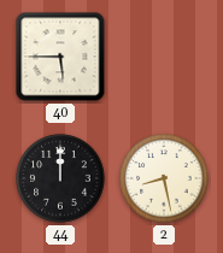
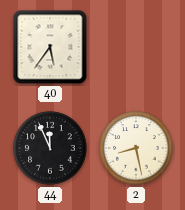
40: 5:45 -> 5:36 (50, 47)
44: 12:00 -> 11:56 (50, 148)
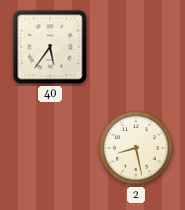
44: 11:56 -> none (50, 148)
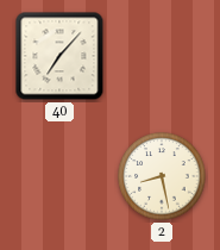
40: 5:36 -> 7:07 (59, 56)
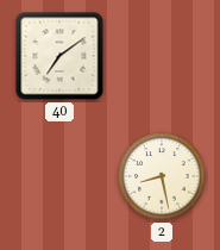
40: 7:07 -> 7:09 (59, 56)
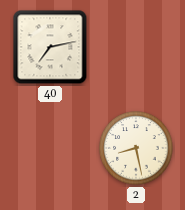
40: 7:09 -> 7:13 (50, 47)
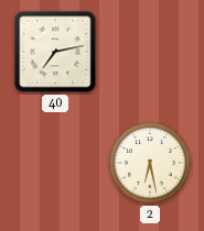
2: 8:28 -> 6:28 (150, 163)
